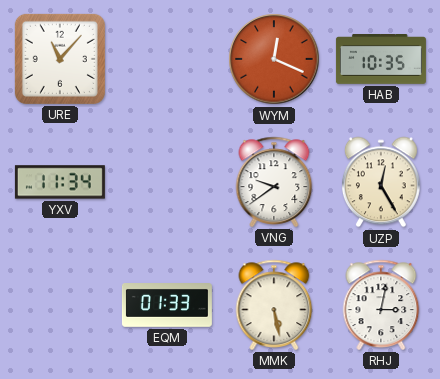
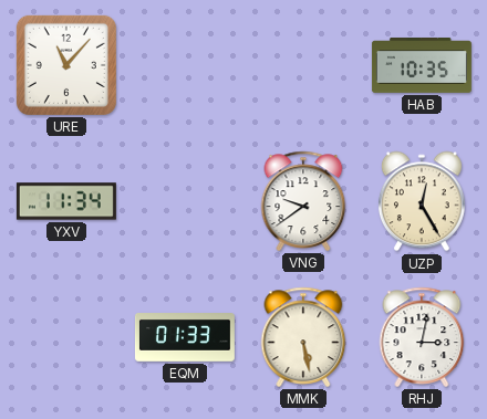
WYM: 12:19 -> none (274, 59)
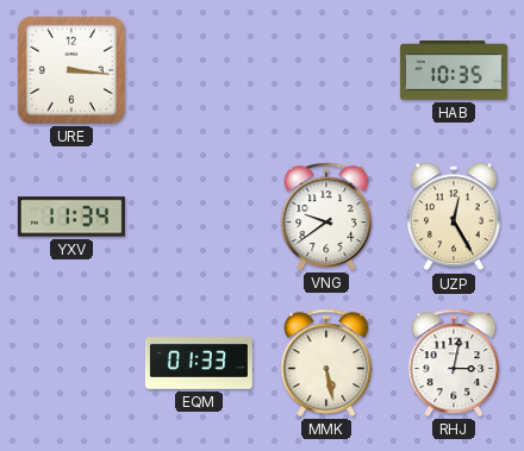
URE: 11:07 -> 3:16 (71, 70)
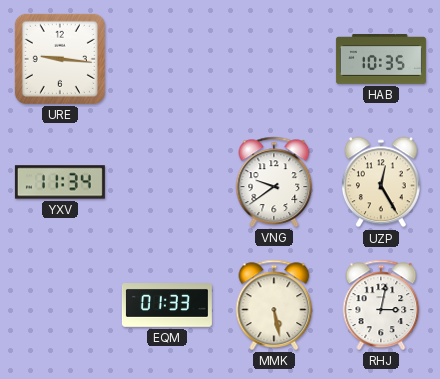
URE: 3:16 -> 9:16 (60, 59)
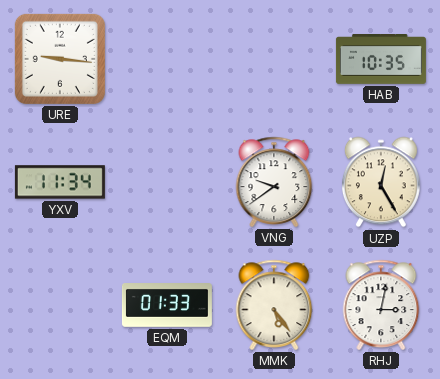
MMK: 5:28 -> 5:24 (274, 305)
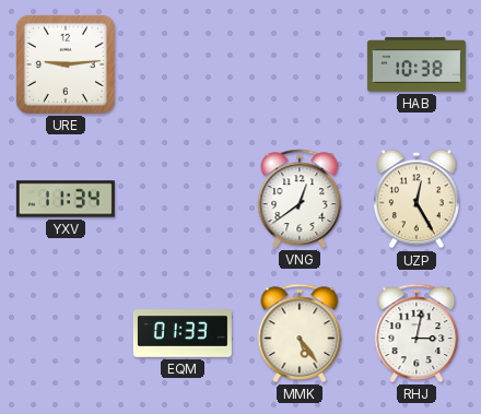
URE: 9:16 -> 9:14 (66, 64)
HAB: 10:35 -> 10:38 (417, 66)
VNG: 9:39 -> 12:39 (300, 199)
